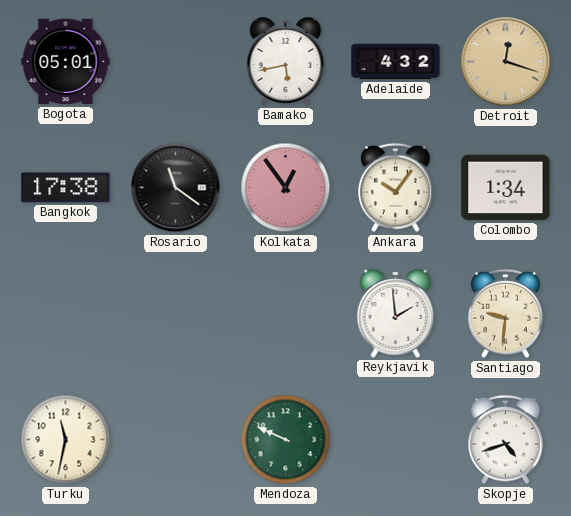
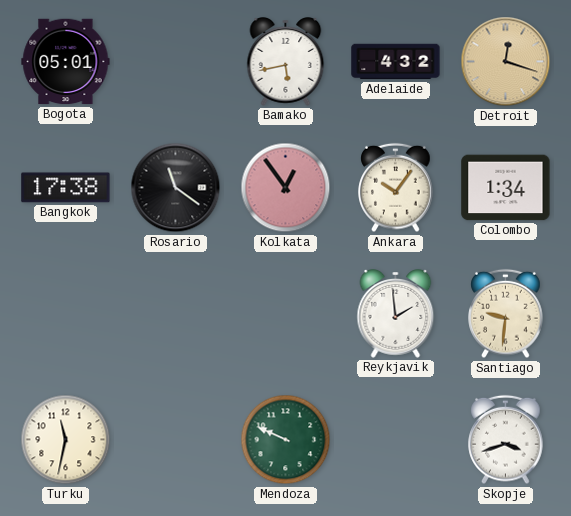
Skopje: 4:42 -> 3:42 (506, 440)
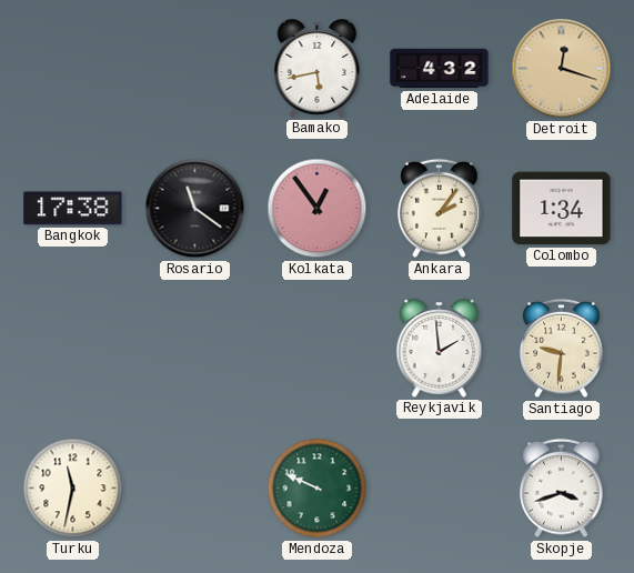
Bogota: 05:01 -> none (66, 62)
Ankara: 10:06 -> 2:06 (440, 209)
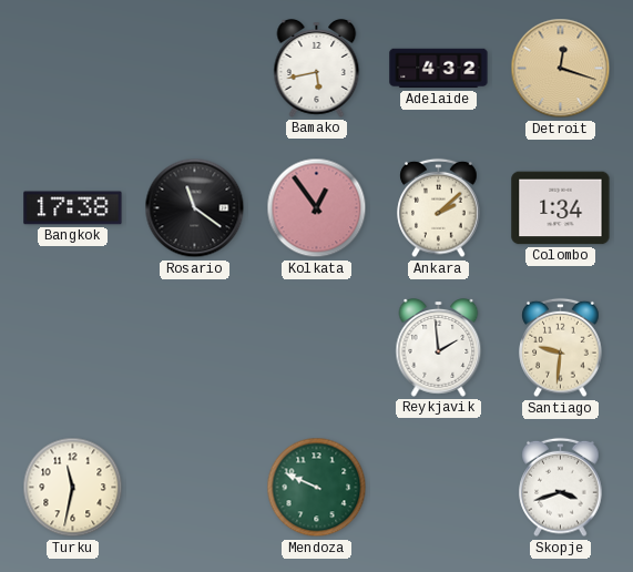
Ankara: 2:06 -> 2:08 (439, 208)
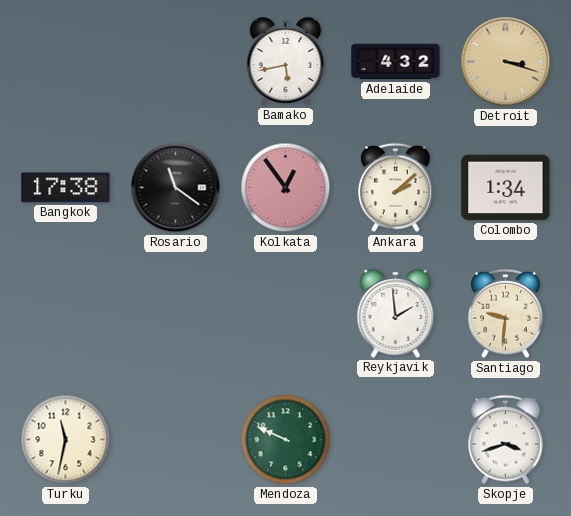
Detroit: 12:18 -> 3:18 (506, 62)
